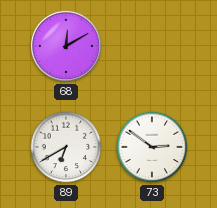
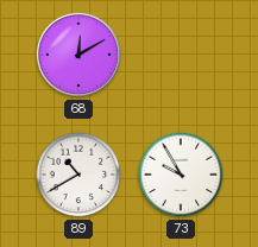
89: 6:40 -> 10:40 (78, 175)
73: 2:51 -> 9:55 (181, 175)
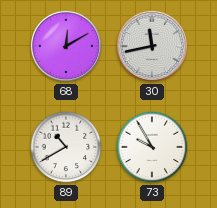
30: none -> 11:43 (152, 46)
